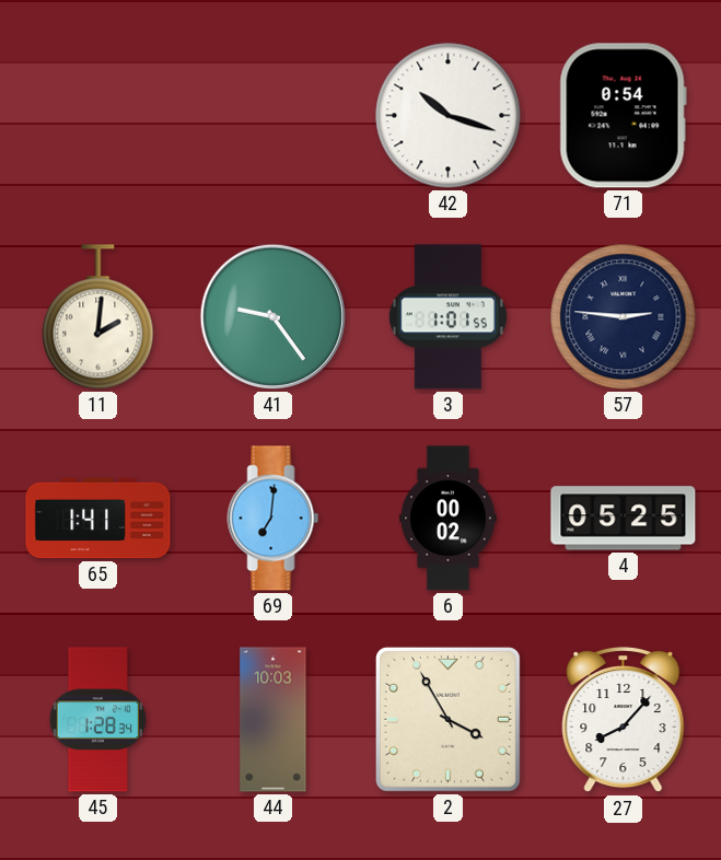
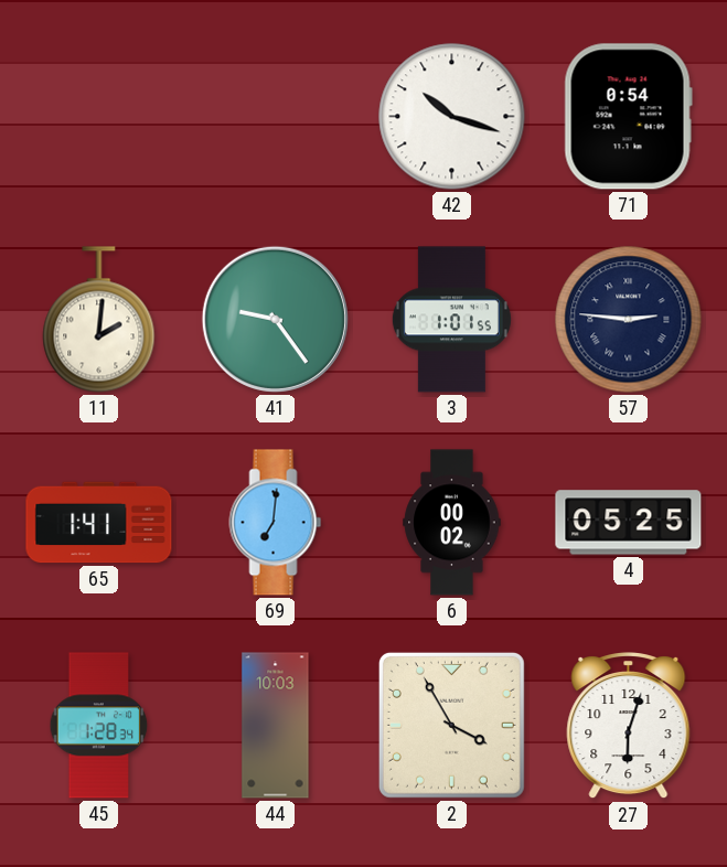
27: 8:07 -> 6:03 (629, 727)
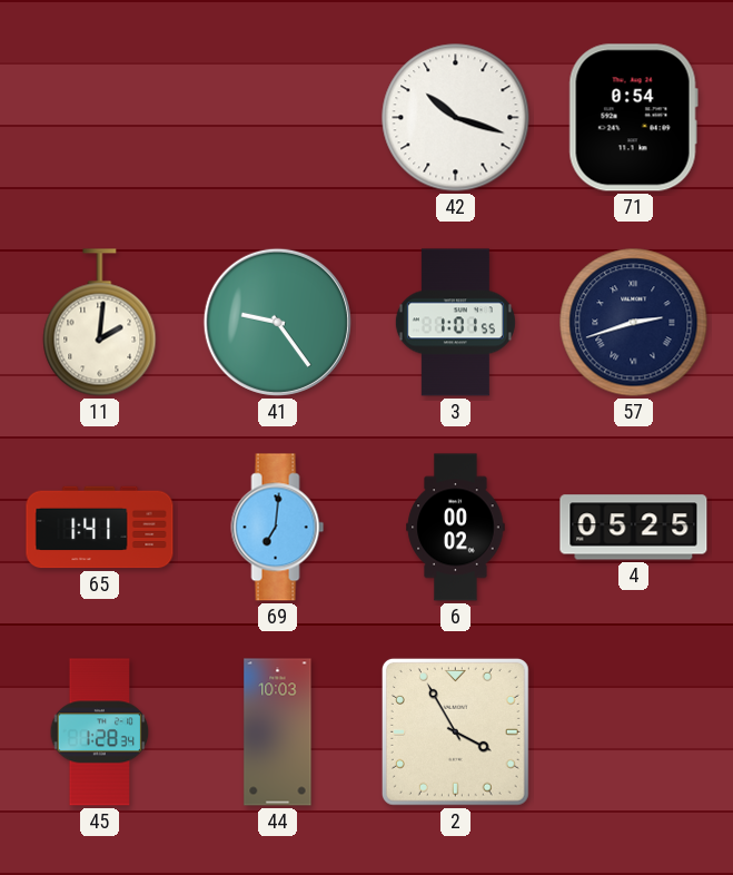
57: 2:46 -> 2:42 (634, 323)
27: 6:03 -> none (629, 727)
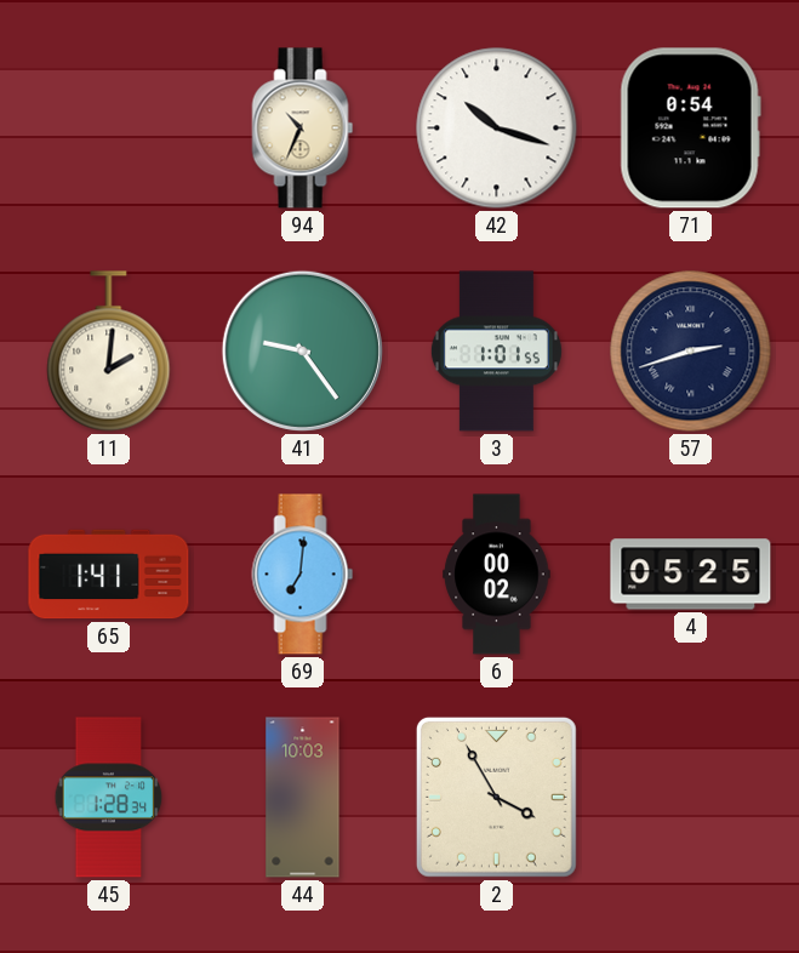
94: none -> 10:34 (303, 129)
